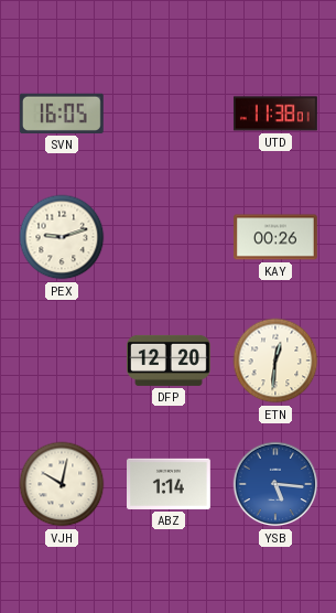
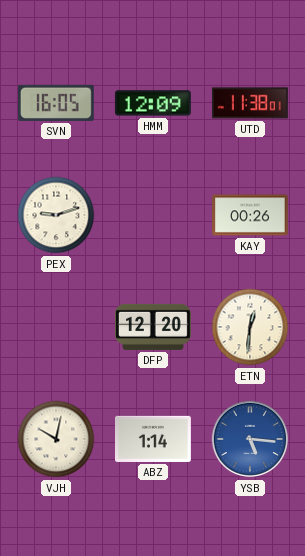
HMM: none -> 12:09 (153, 103)
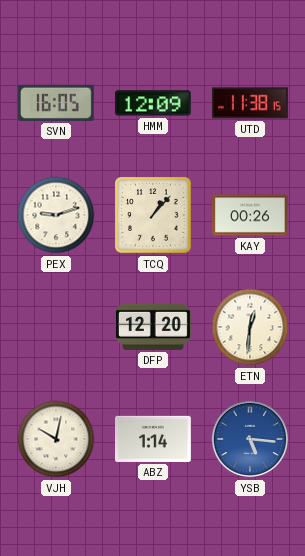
UTD: 11:38:01 -> 11:38:15 (250, 103)
TCQ: none -> 1:07 (153, 215)
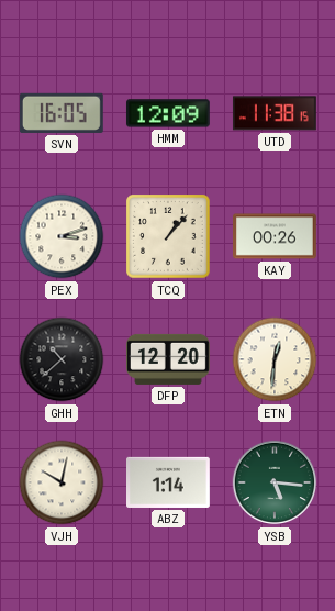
PEX: 9:12 -> 3:12 (62, 236)
GHH: none -> 10:38 (62, 359)
YSB dial: blue -> green (275, 482)
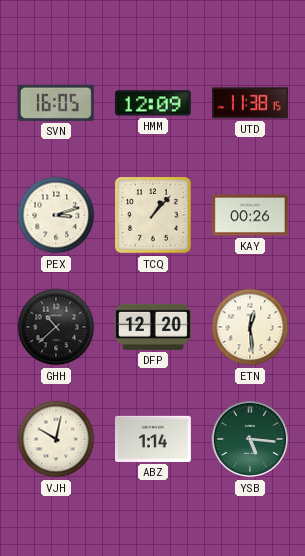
ETN: 12:31 -> 12:29 (250, 327)
